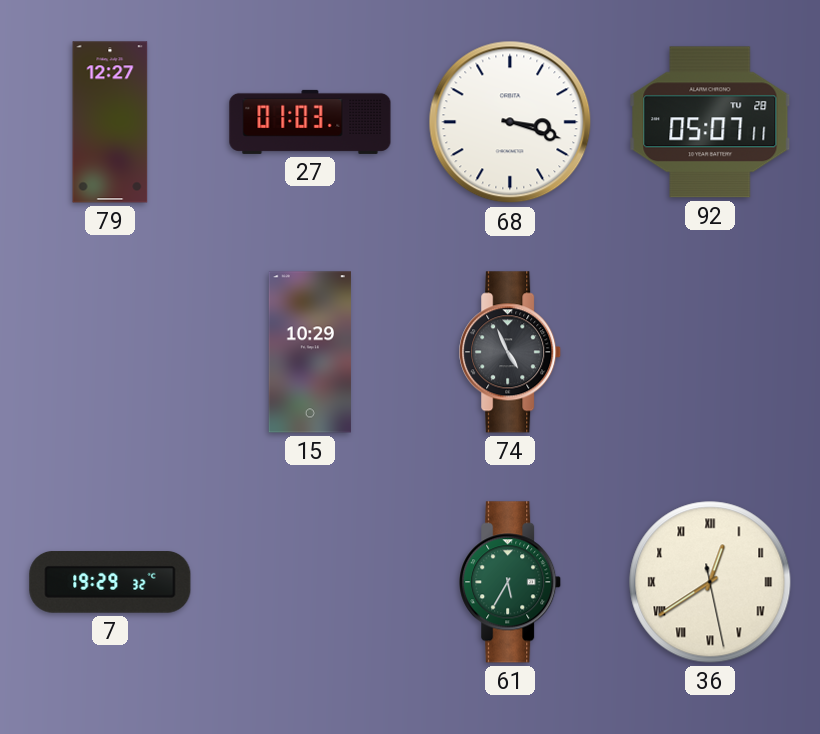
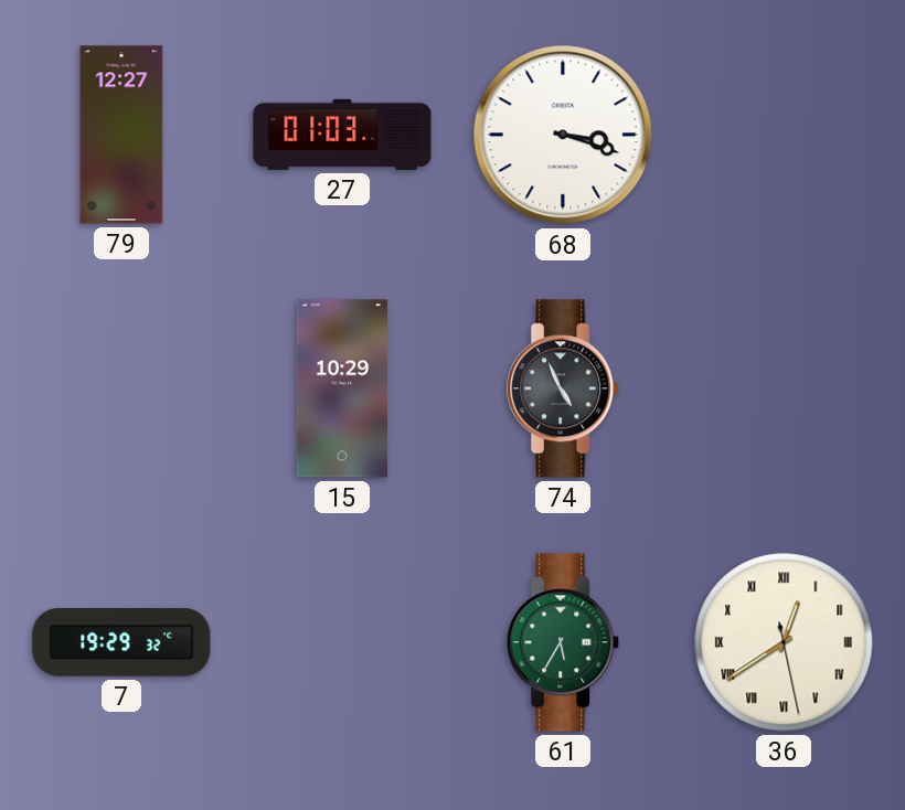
92: 05:07 -> none (710, 122)
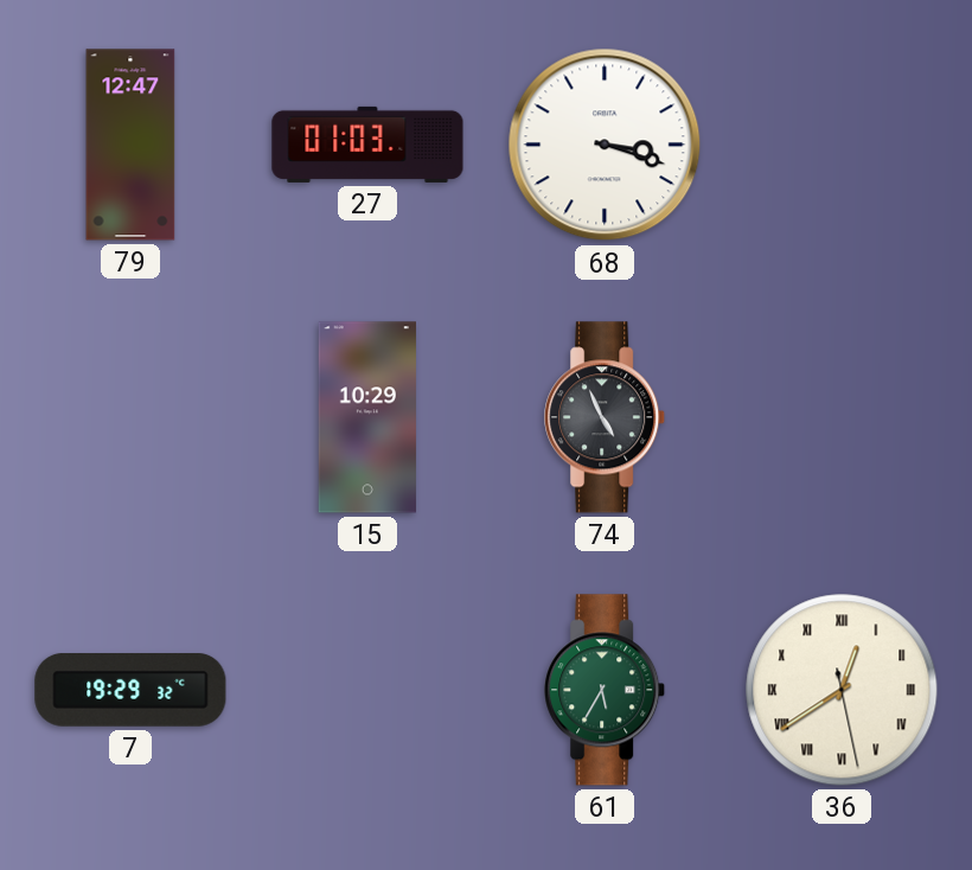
79: 12:27 -> 12:47 (130, 145)
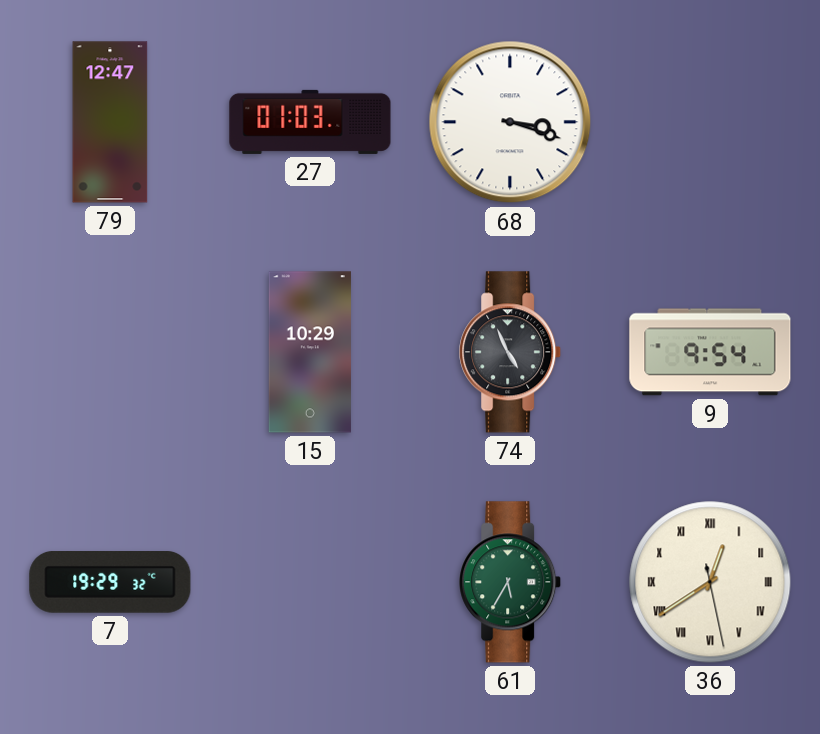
9: none -> 9:54 (710, 352)
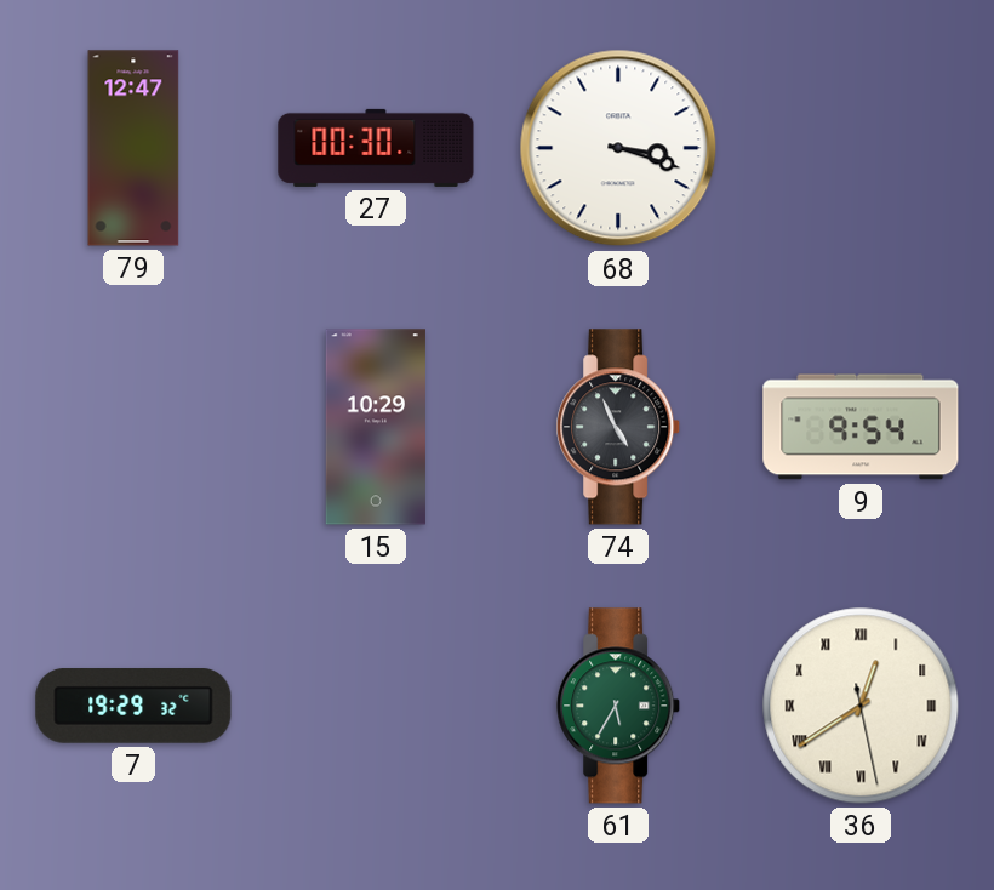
27: 01:03 -> 00:30 (376, 148)
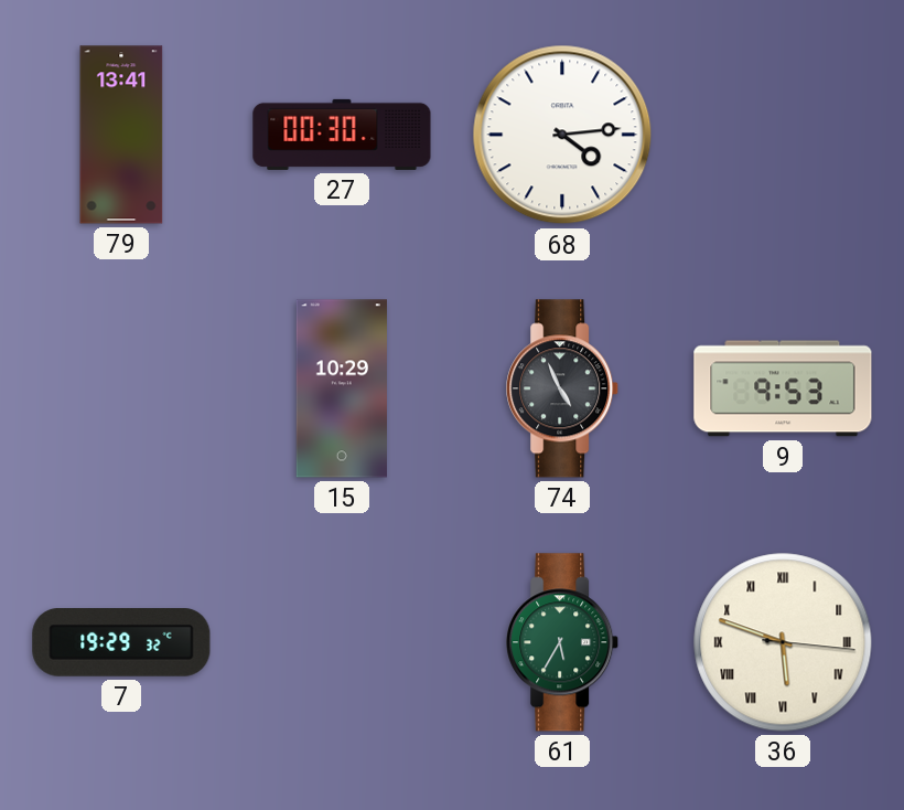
79: 12:47 -> 13:41 (121, 135)
68: 3:18 -> 4:14 (562, 135)
9: 9:54 -> 9:53 (783, 388)
36: 12:39 -> 5:48 (783, 642)
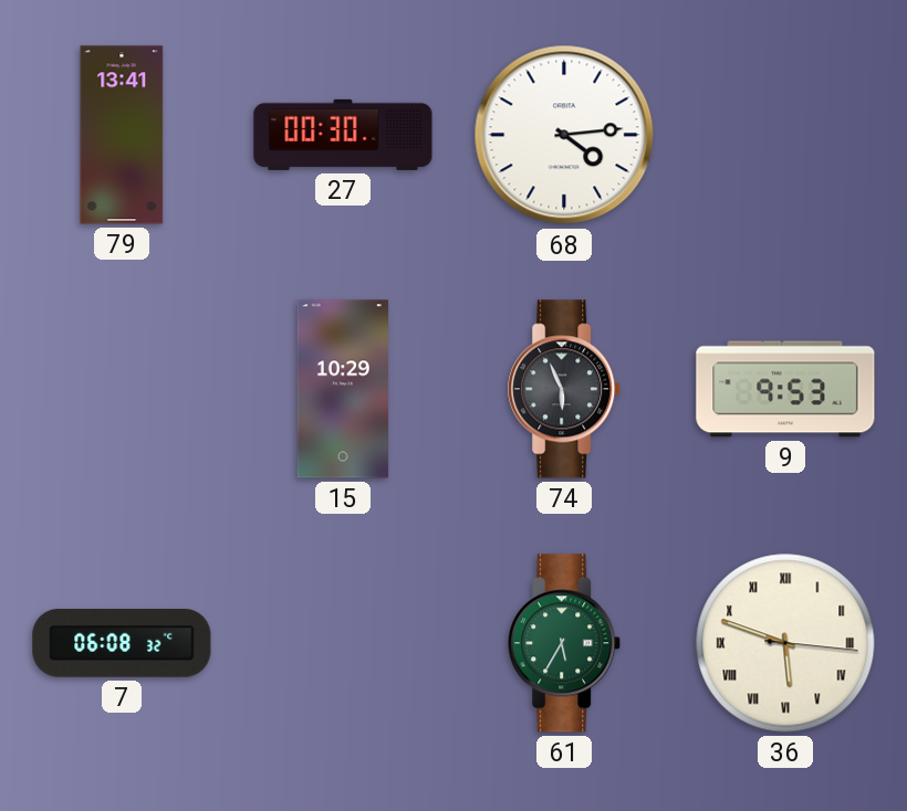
74: 4:56 -> 5:56 (565, 389)
7: 19:29 -> 06:08 (122, 644)
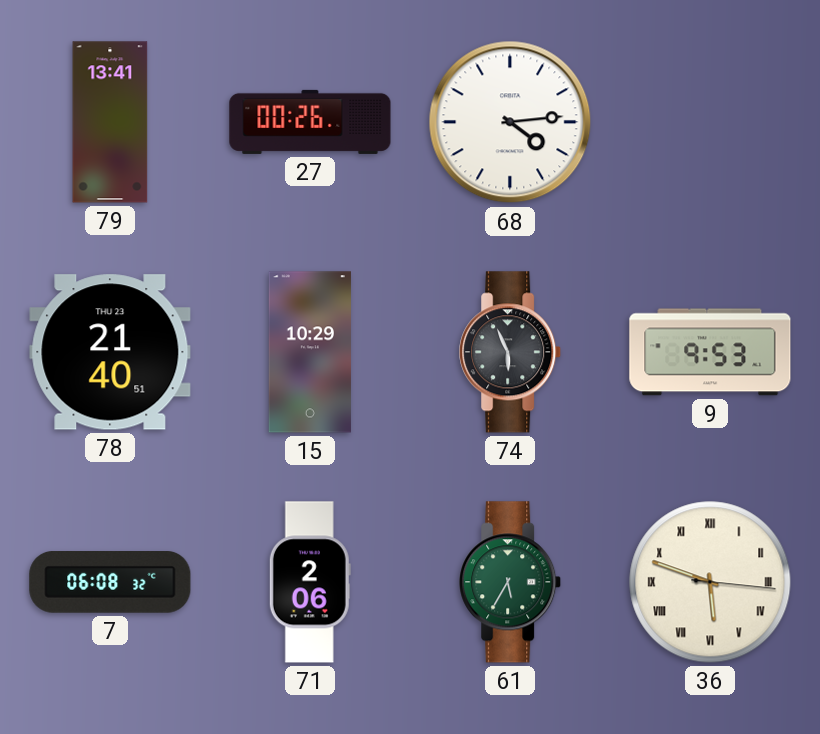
27: 00:30 -> 00:26 (310, 122)
78: none -> 21:40 (110, 352)
71: none -> 2:06 (310, 582)
